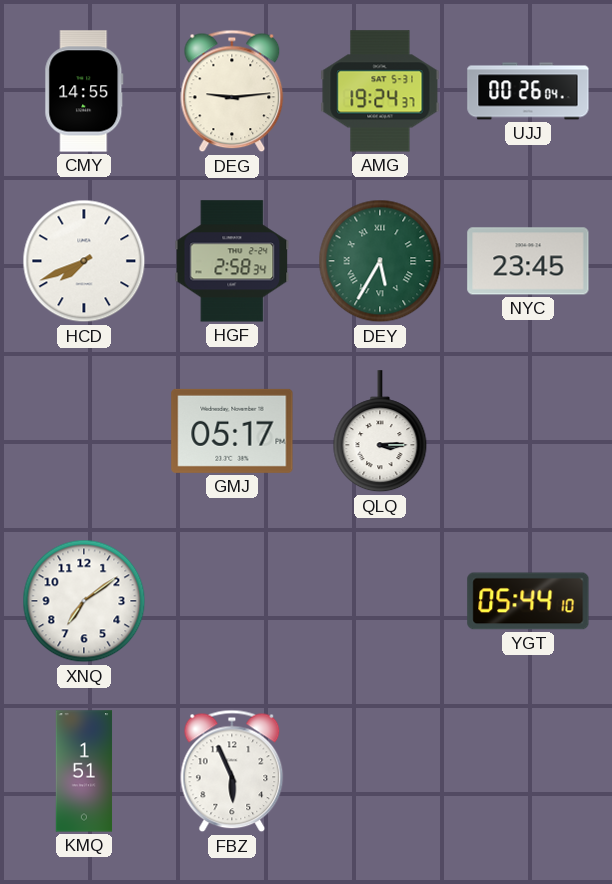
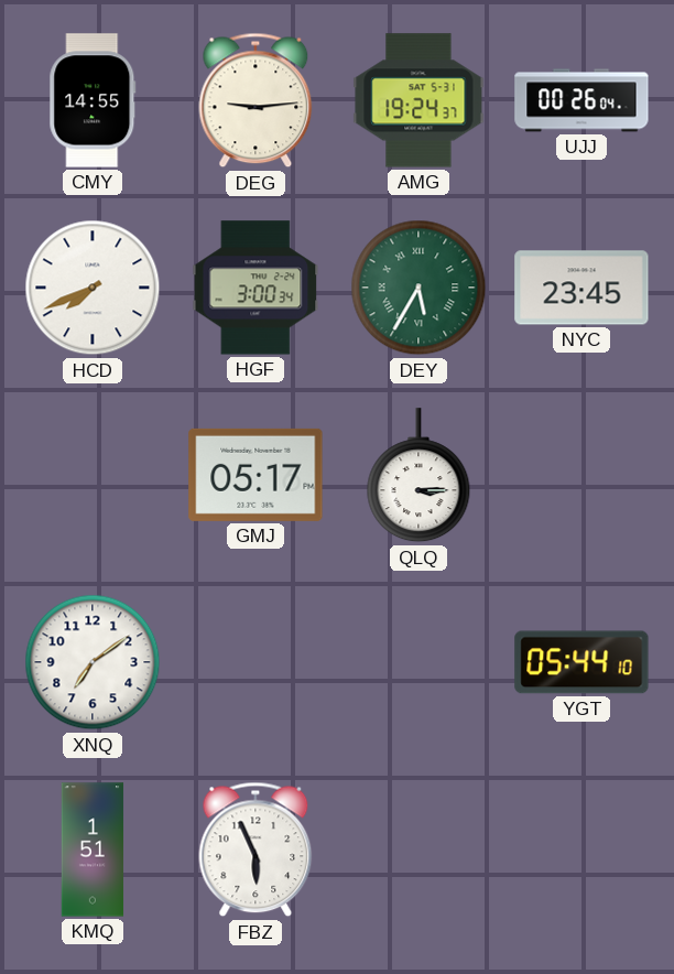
HGF: 2:58 -> 3:00 (256, 288)
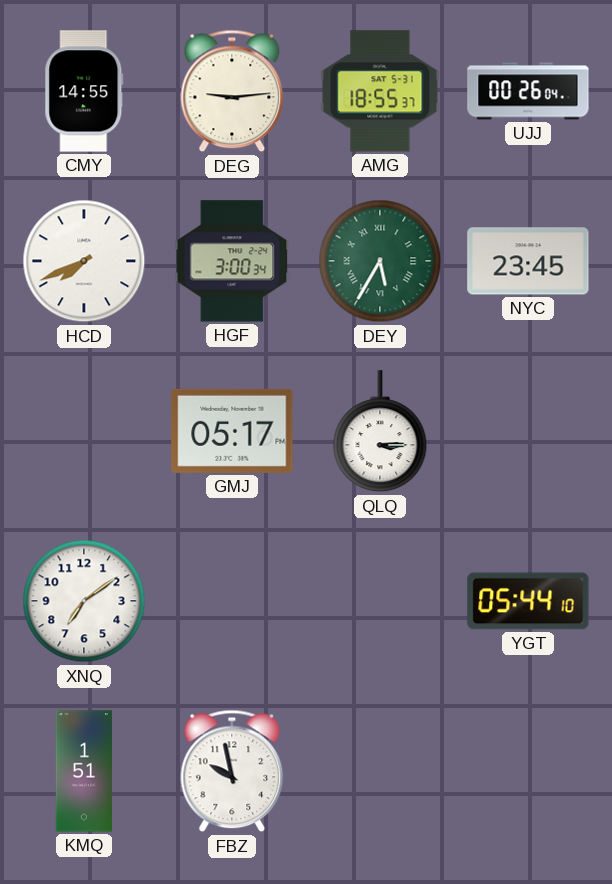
AMG: 19:24 -> 18:55 (380, 91)
FBZ: 5:56 -> 9:58 (232, 771)
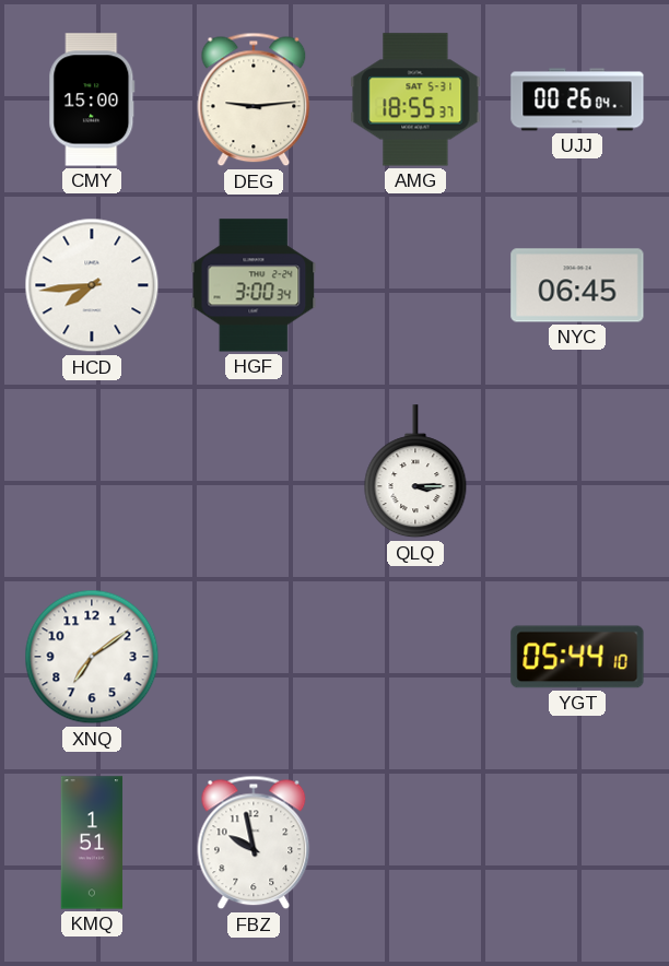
CMY: 14:55 -> 15:00 (92, 99)
HCD: 7:41 -> 7:44 (92, 285)
DEY: 5:35 -> none (380, 261)
NYC: 23:45 -> 06:45 (577, 285)
GMJ: 05:17 -> none (232, 431)
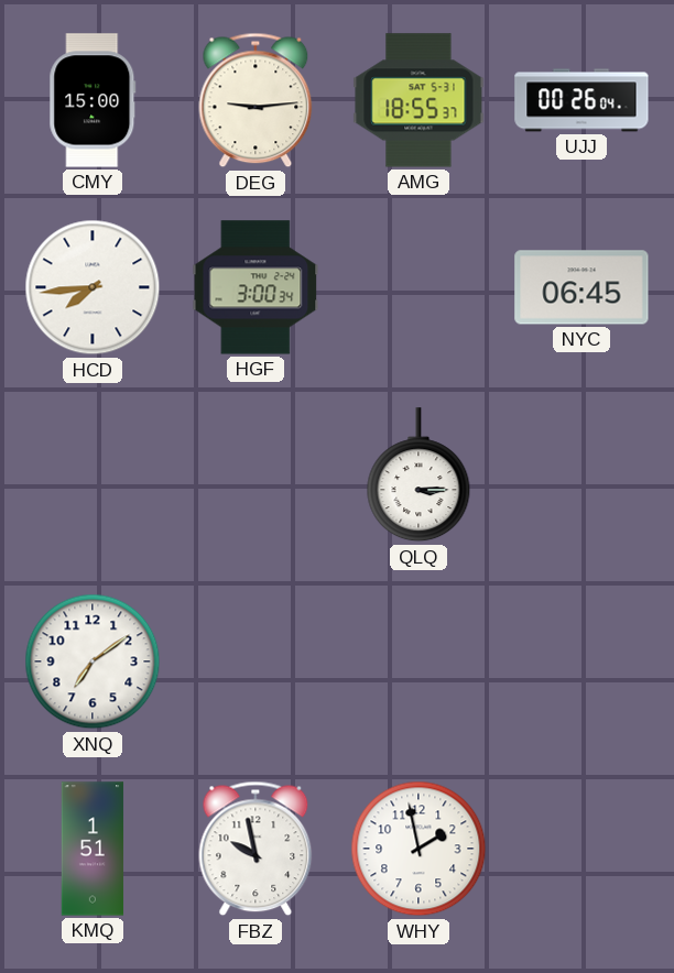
YGT: 05:44 -> none (577, 657)
WHY: none -> 1:58 (418, 849)
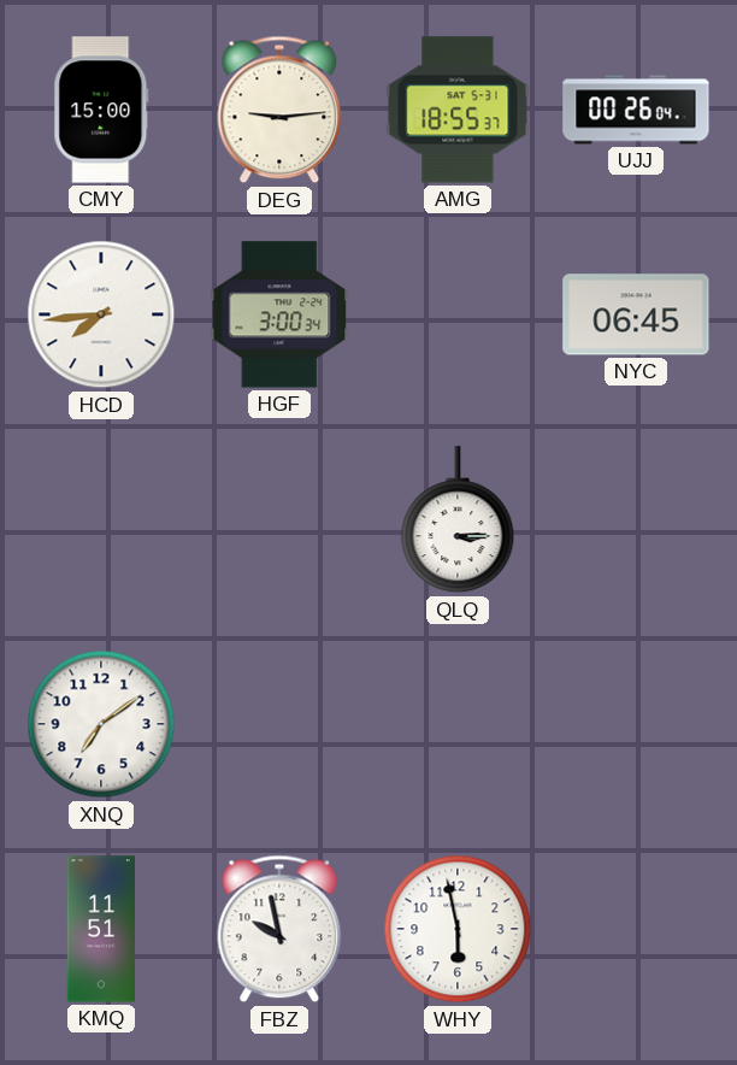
KMQ: 1:51 -> 11:51 (101, 929)
WHY: 1:58 -> 5:58 (458, 929)
